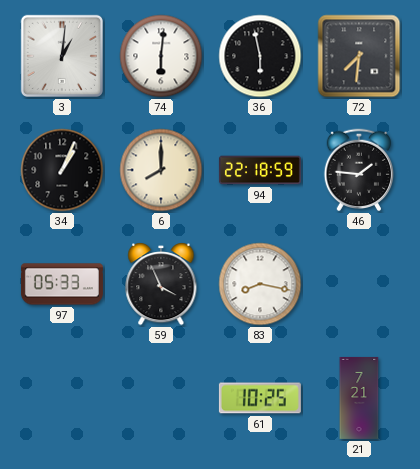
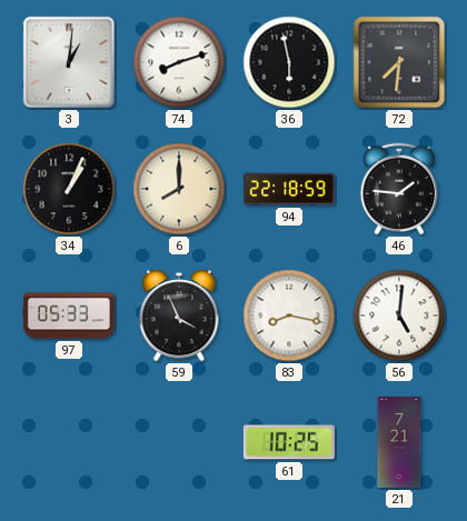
74: 6:01 -> 8:12 (179, 62)
56: none -> 5:01 (399, 315)
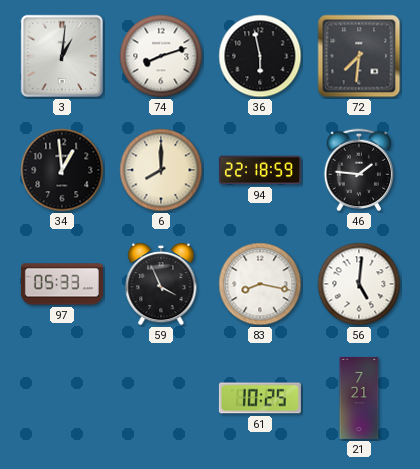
34: 1:04 -> 12:59 (62, 170)
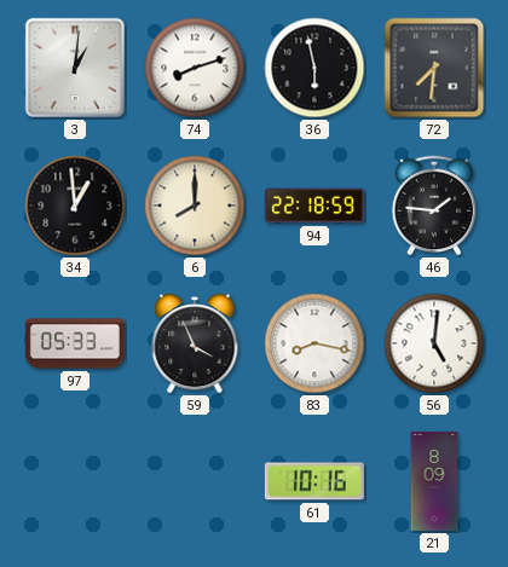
61: 10:25 -> 10:16 (314, 481)
21: 7:21 -> 8:09 (434, 481)
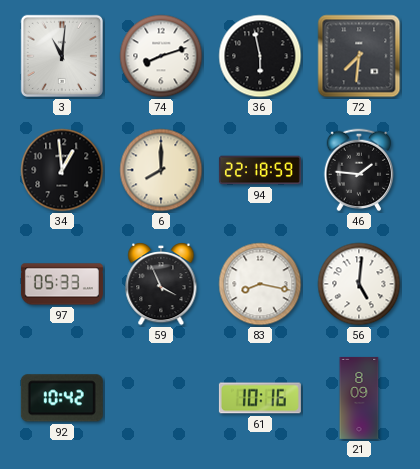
3: 1:01 -> 11:01 (62, 56)
92: none -> 10:42 (62, 398)
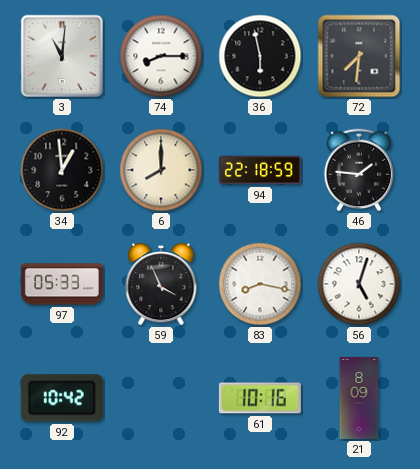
74: 8:12 -> 8:15 (161, 56)
56: 5:01 -> 5:03 (359, 284)
